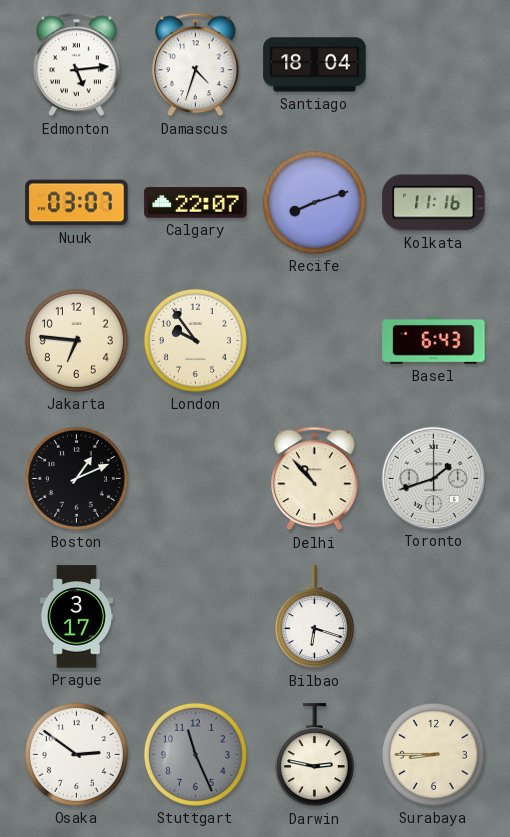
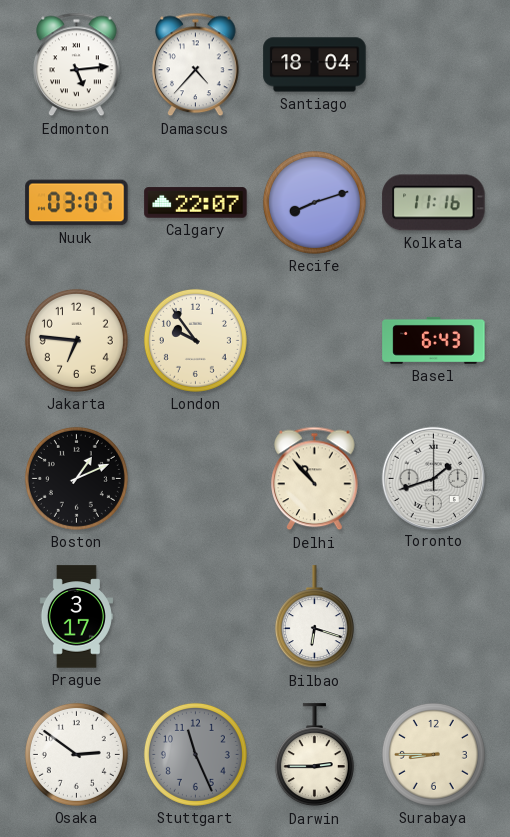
Damascus: 4:33 -> 4:37 (196, 65)
Darwin: 2:47 -> 2:45 (314, 755)
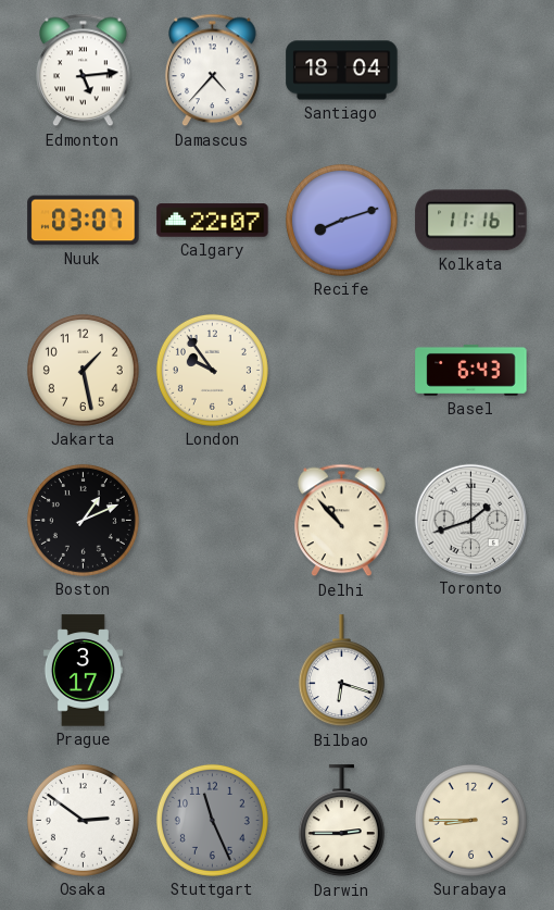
Jakarta: 6:46 -> 1:28 (83, 370)
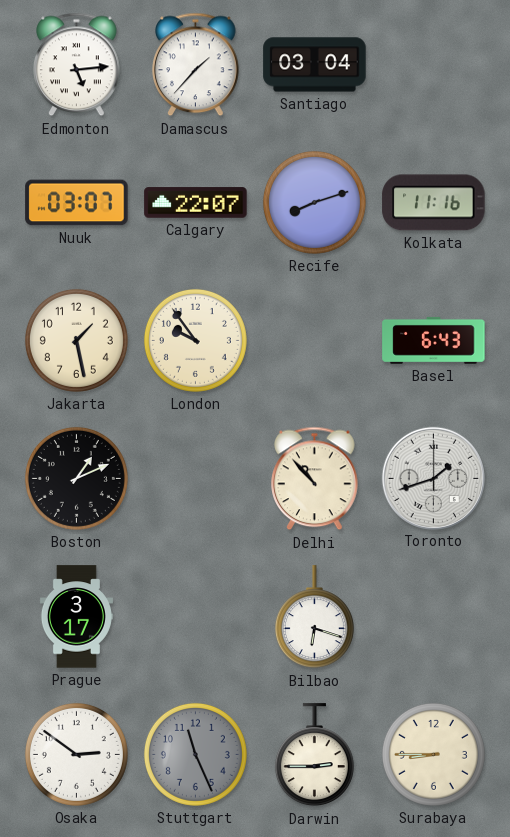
Damascus: 4:37 -> 1:37 (196, 65)
Santiago: 18:04 -> 03:04 (315, 65)
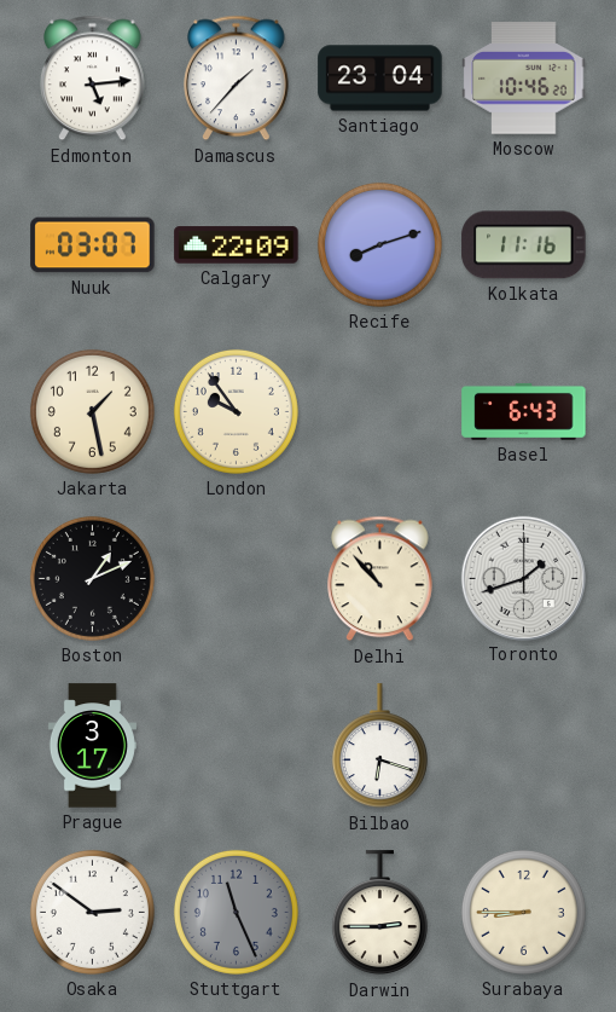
Santiago: 03:04 -> 23:04 (380, 79)
Moscow: none -> 10:46 (524, 79)
Calgary: 22:07 -> 22:09 (237, 245)
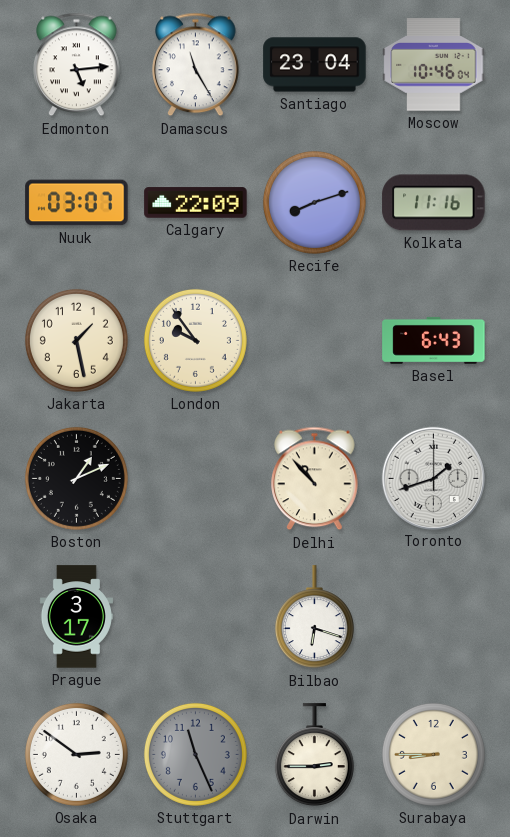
Damascus: 1:37 -> 11:25 (196, 65)
Moscow: 10:46:20 -> 10:46:04 (434, 65)
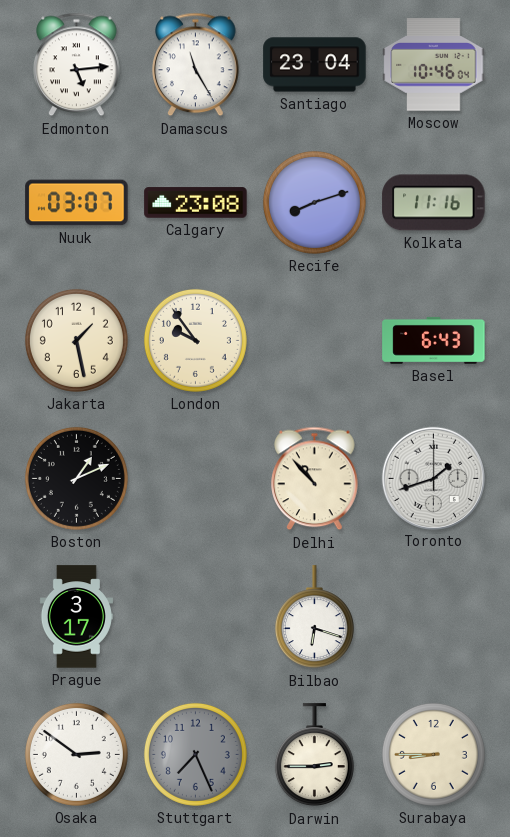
Calgary: 22:09 -> 23:08 (196, 203)
Stuttgart: 11:26 -> 7:26 (195, 754)
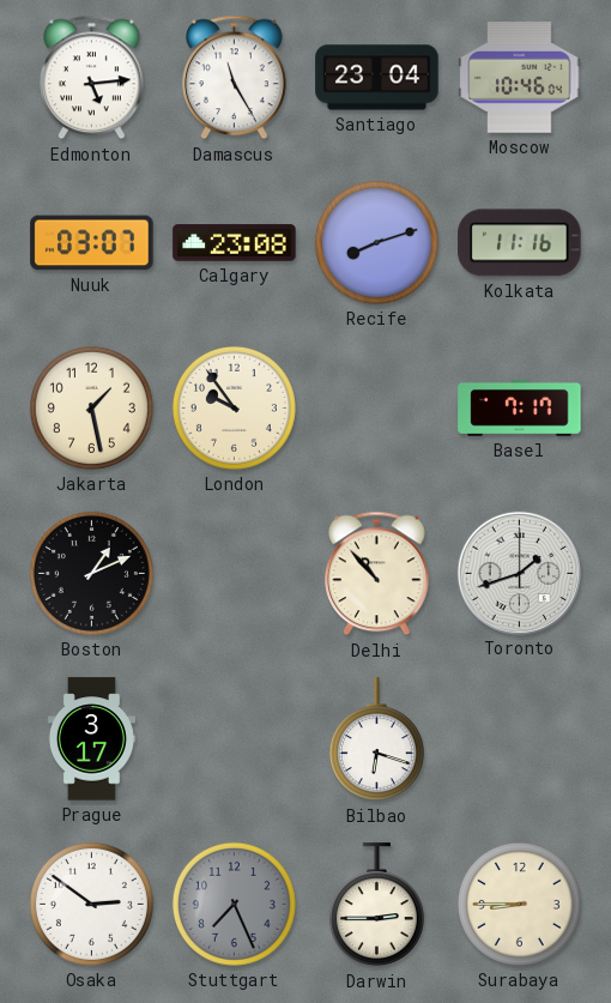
Basel: 6:43 -> 7:17 (520, 407)
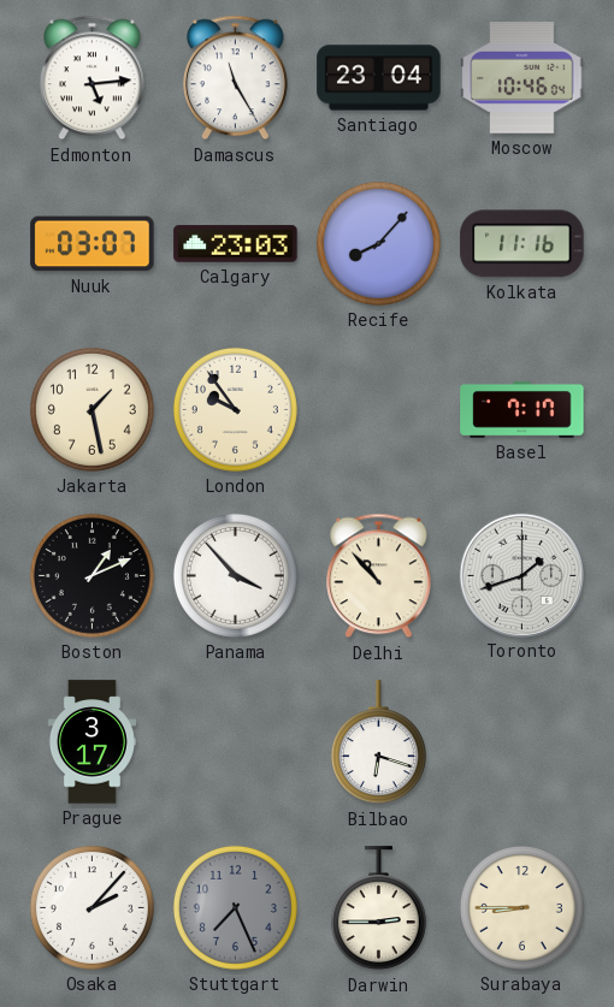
Calgary: 23:08 -> 23:03 (236, 244)
Recife: 8:12 -> 8:07 (378, 243)
Panama: none -> 3:53 (235, 575)
Osaka: 2:51 -> 2:07 (91, 907)
